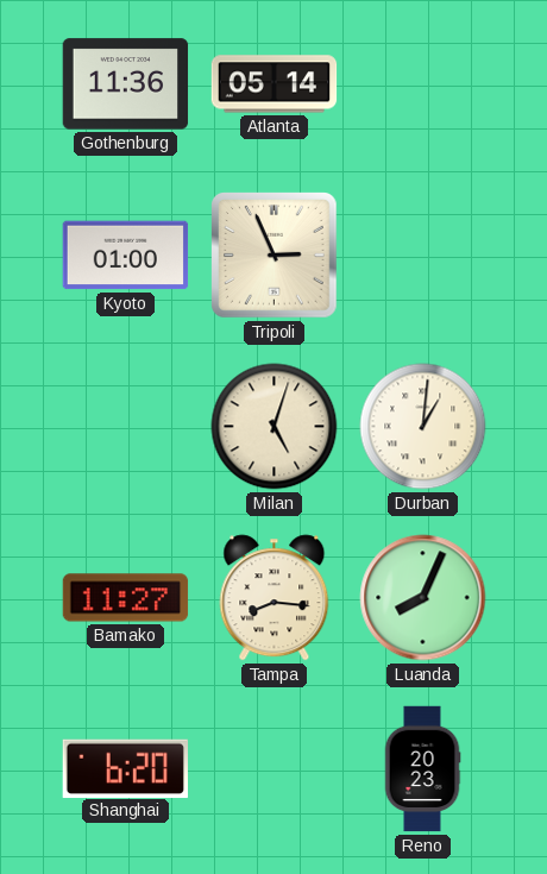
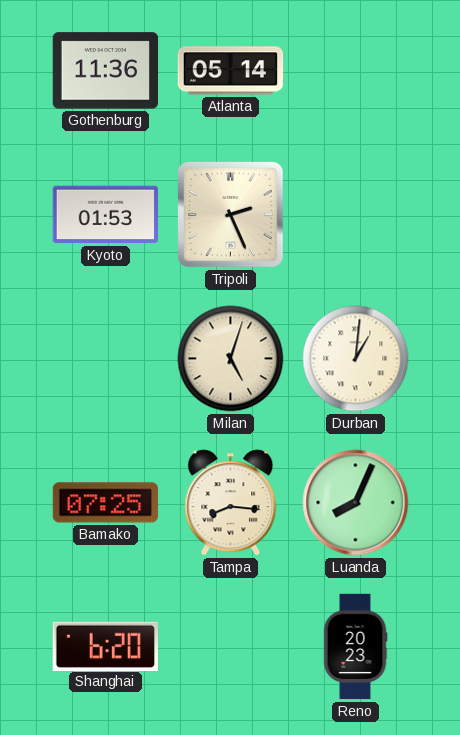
Kyoto: 01:00 -> 01:53 (106, 215)
Tripoli: 2:56 -> 2:26 (231, 215)
Bamako: 11:27 -> 07:25 (106, 503)
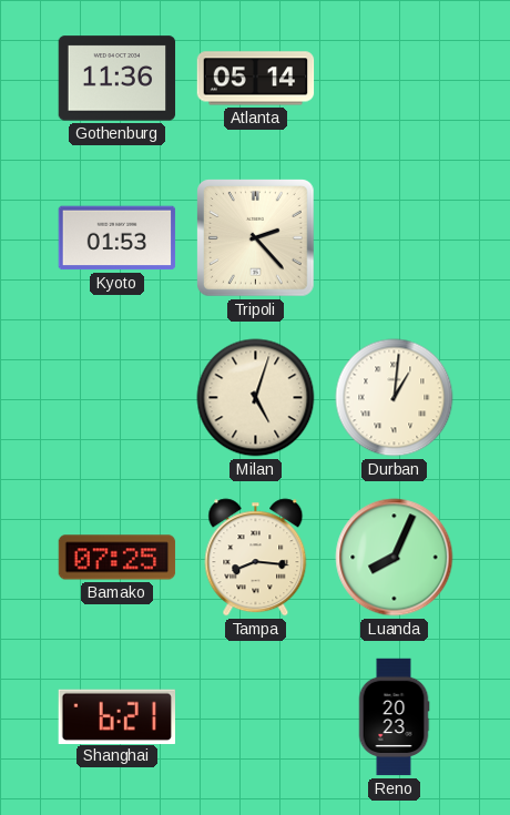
Tripoli: 2:26 -> 2:23 (256, 238)
Shanghai: 6:20 -> 6:21 (116, 716)
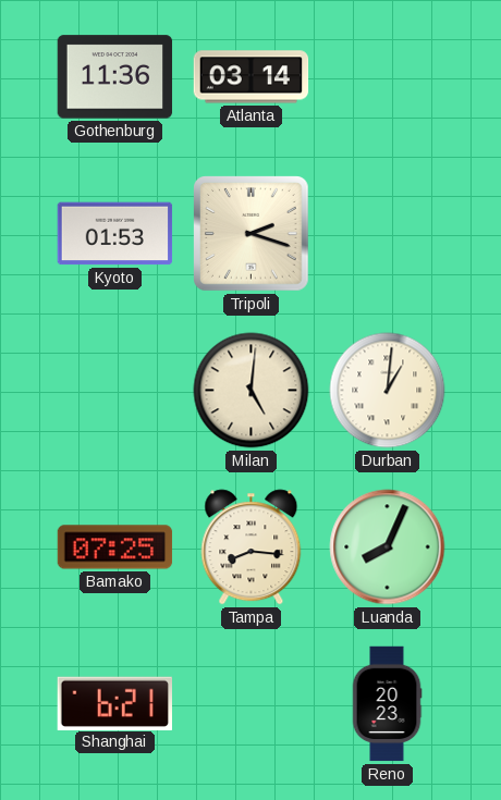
Atlanta: 05:14 -> 03:14 (252, 77)
Tripoli: 2:23 -> 2:18 (252, 234)
Milan: 5:03 -> 5:01 (252, 391)
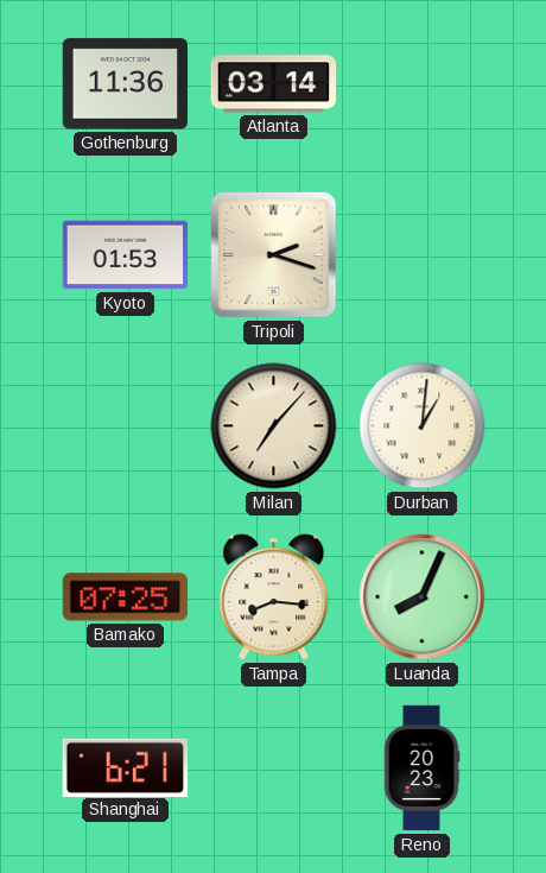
Milan: 5:01 -> 7:07 (274, 426)
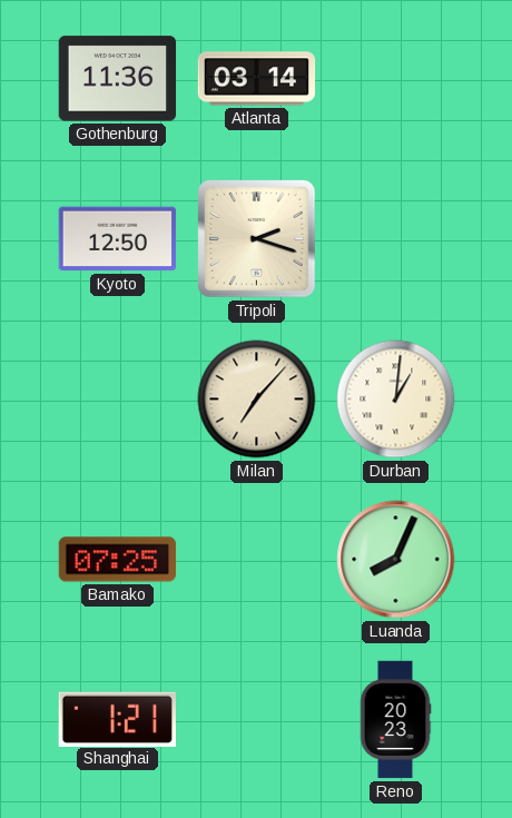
Kyoto: 01:53 -> 12:50 (118, 239)
Tampa: 8:16 -> none (274, 597)
Shanghai: 6:21 -> 1:21 (117, 719)
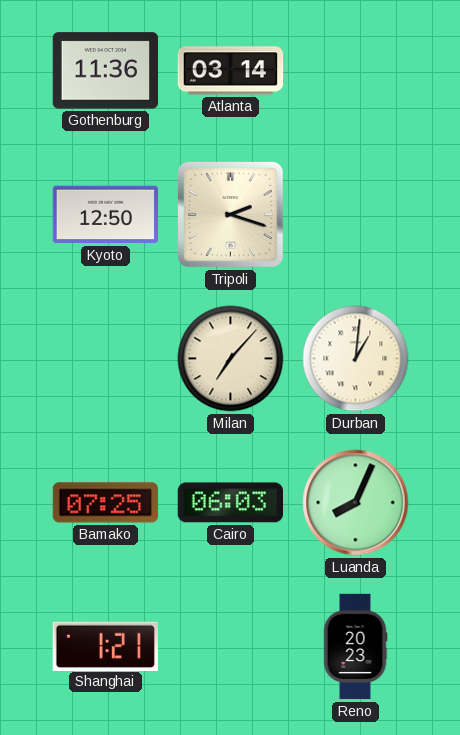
Cairo: none -> 06:03 (231, 503)
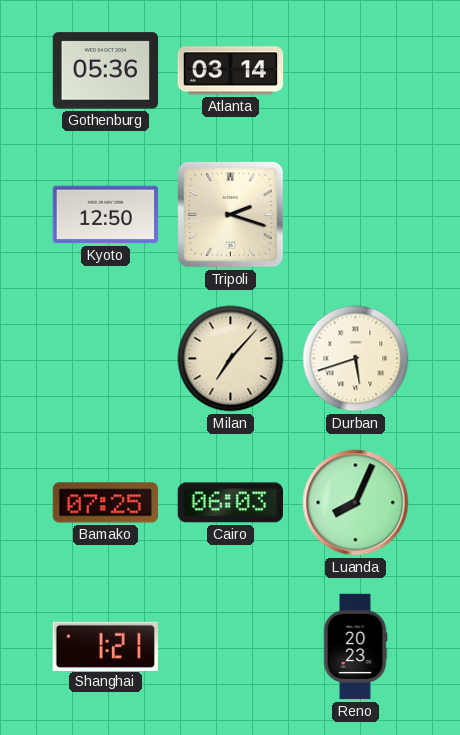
Gothenburg: 11:36 -> 05:36 (106, 71)
Durban: 1:01 -> 5:42 (356, 359)
